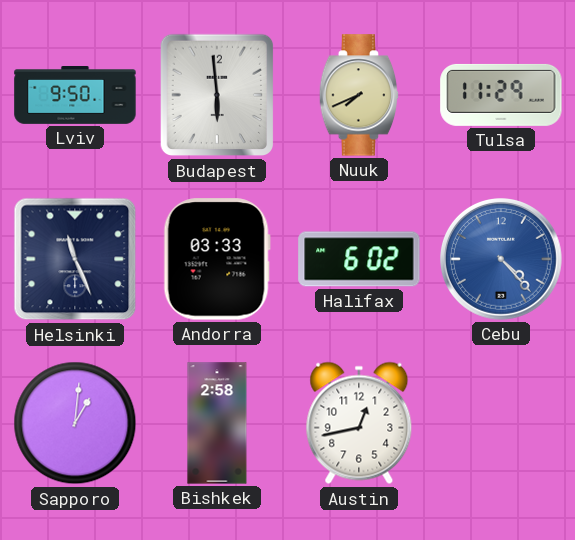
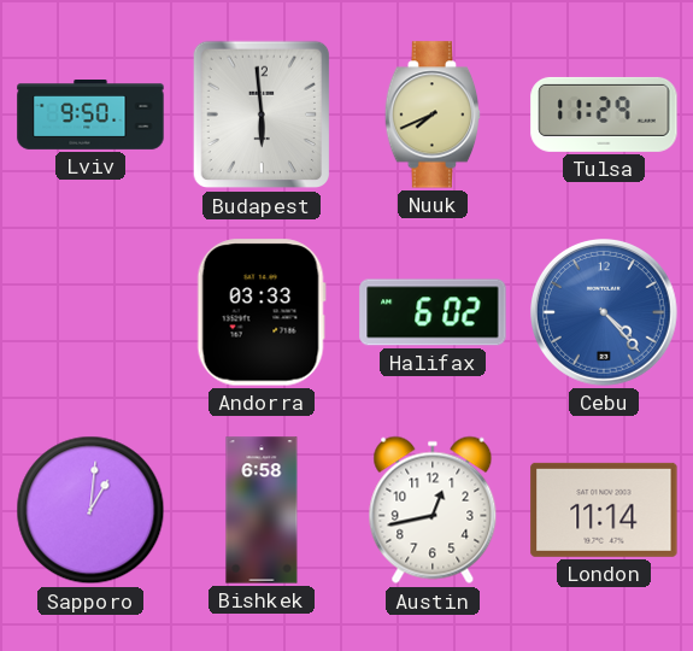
Helsinki: 11:26 -> none (75, 259)
Bishkek: 2:58 -> 6:58 (262, 510)
London: none -> 11:14 (604, 510)
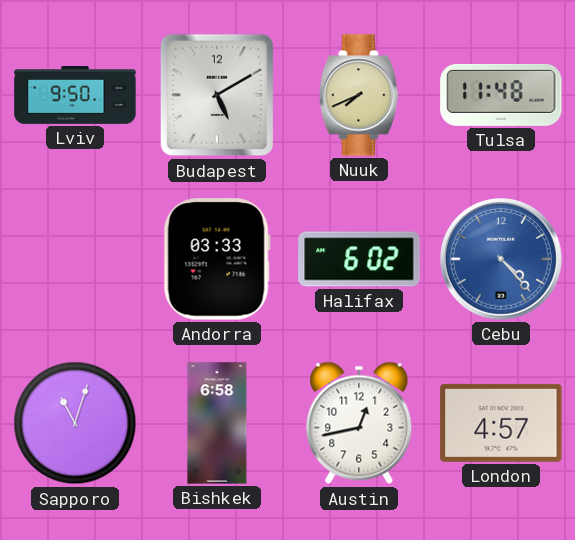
Budapest: 5:59 -> 5:10 (216, 95)
Tulsa: 11:29 -> 11:48 (501, 95)
Sapporo: 1:01 -> 11:03 (75, 423)
London: 11:14 -> 4:57 (501, 423)
